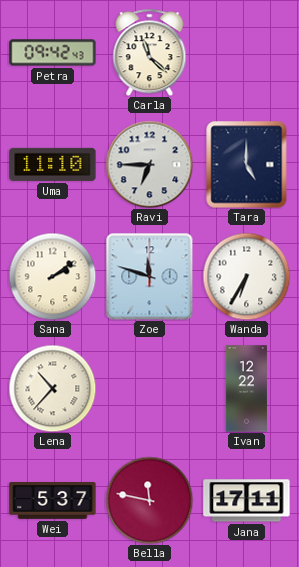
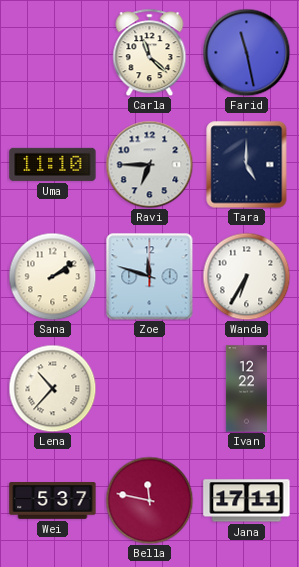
Petra: 09:42 -> none (53, 53)
Farid: none -> 11:28 (246, 52)
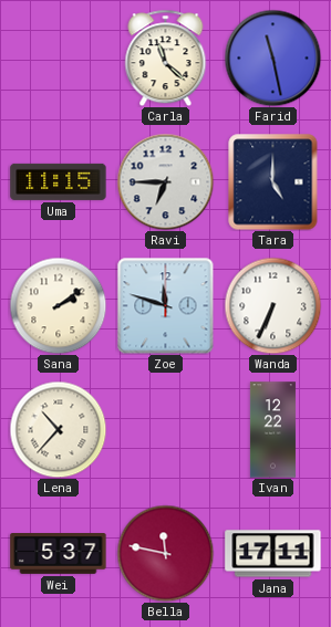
Uma: 11:10 -> 11:15 (59, 181)
Wanda: 6:35 -> 6:34 (272, 305)
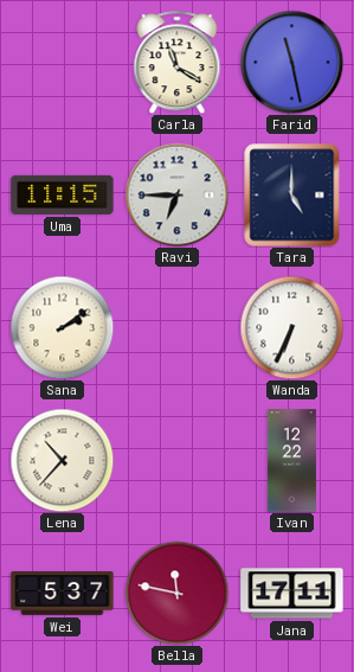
Carla: 11:22 -> 11:20 (178, 62)
Zoe: 11:48 -> none (165, 305)
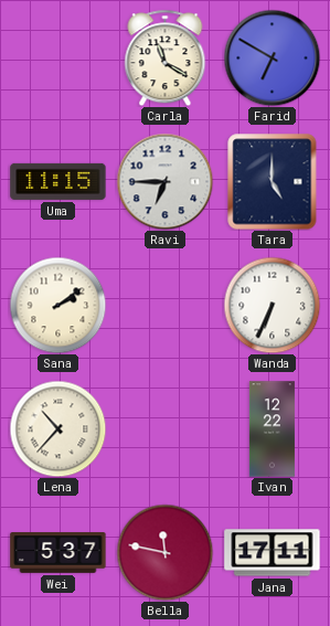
Farid: 11:28 -> 6:50 (272, 57)
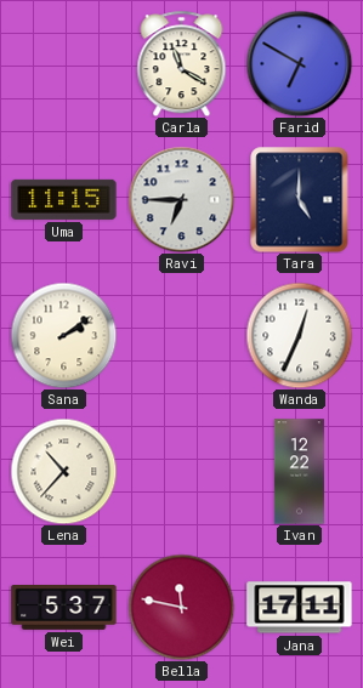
Wanda: 6:34 -> 12:34 (299, 335)
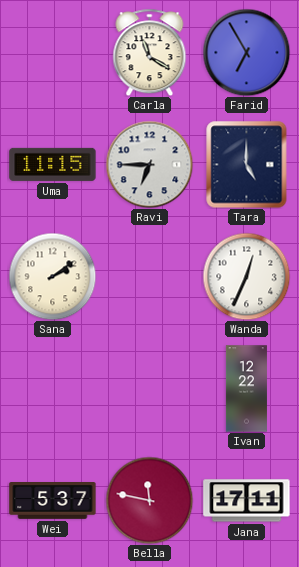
Farid: 6:50 -> 6:55 (246, 52)
Lena: 10:37 -> none (63, 471)
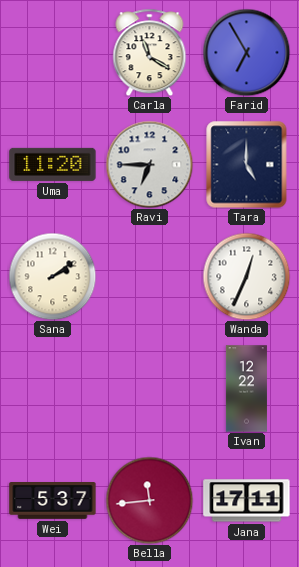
Uma: 11:15 -> 11:20 (53, 164)
Bella: 11:47 -> 11:44 (149, 500)
